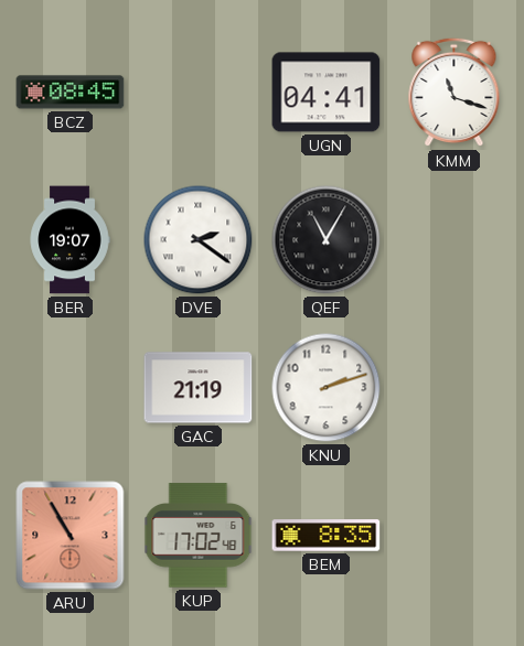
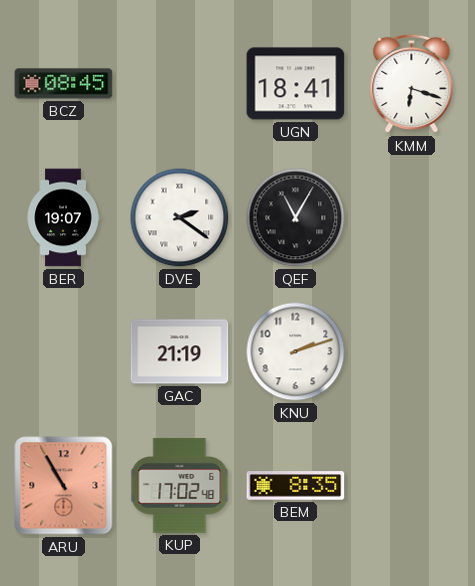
UGN: 04:41 -> 18:41 (296, 84)
KMM: 11:18 -> 6:18 (412, 84)
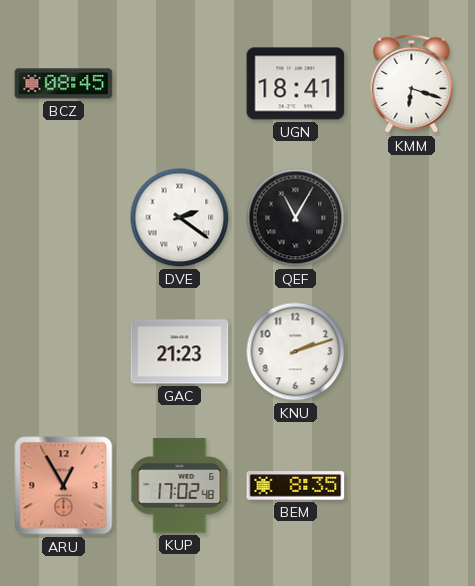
BER: 19:07 -> none (63, 218)
GAC: 21:19 -> 21:23 (180, 352)
ARU: 10:55 -> 12:55 (64, 486)
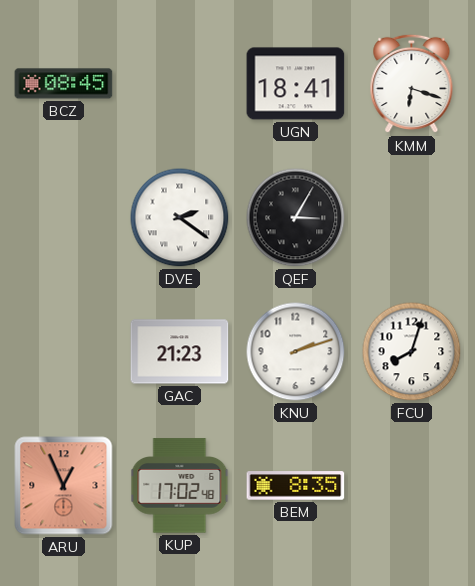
QEF: 11:05 -> 3:05 (296, 218)
FCU: none -> 8:03 (412, 352)
ARU: 12:55 -> 12:56 (64, 486)
